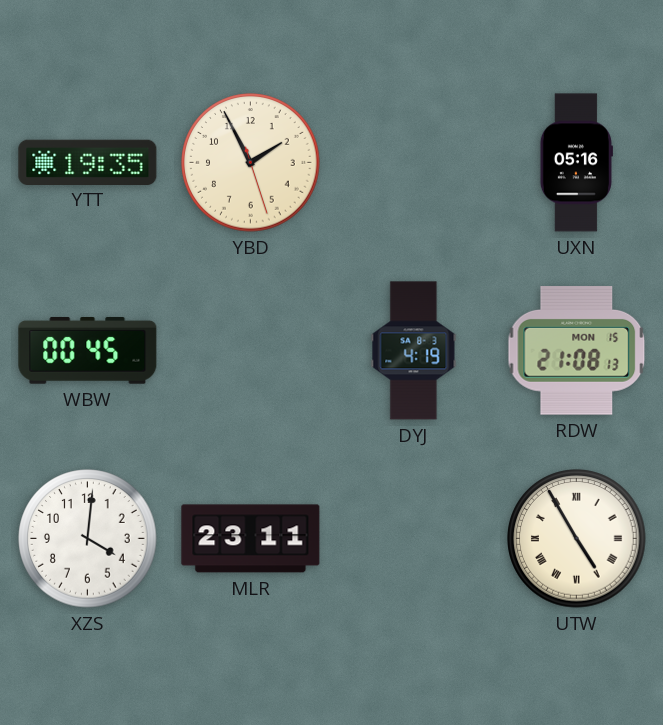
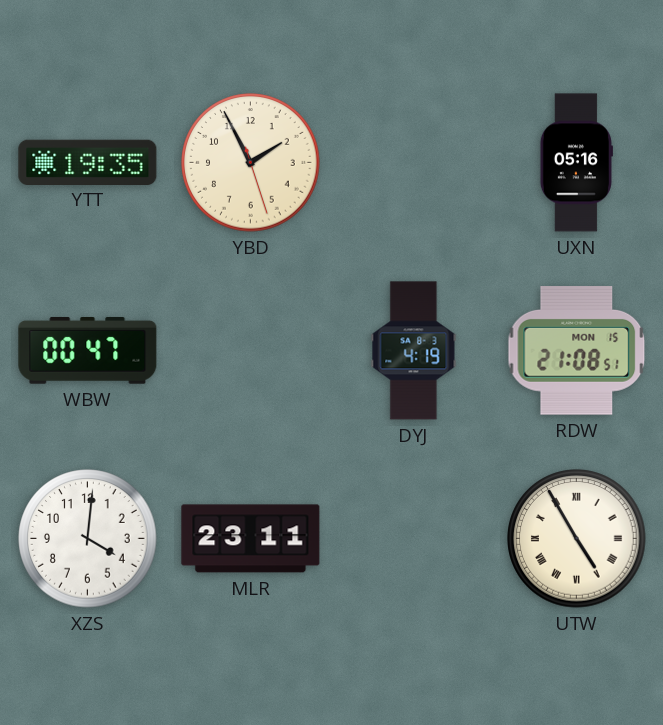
WBW: 00:45 -> 00:47 (88, 350)
RDW: 21:08:13 -> 21:08:51 (577, 350)
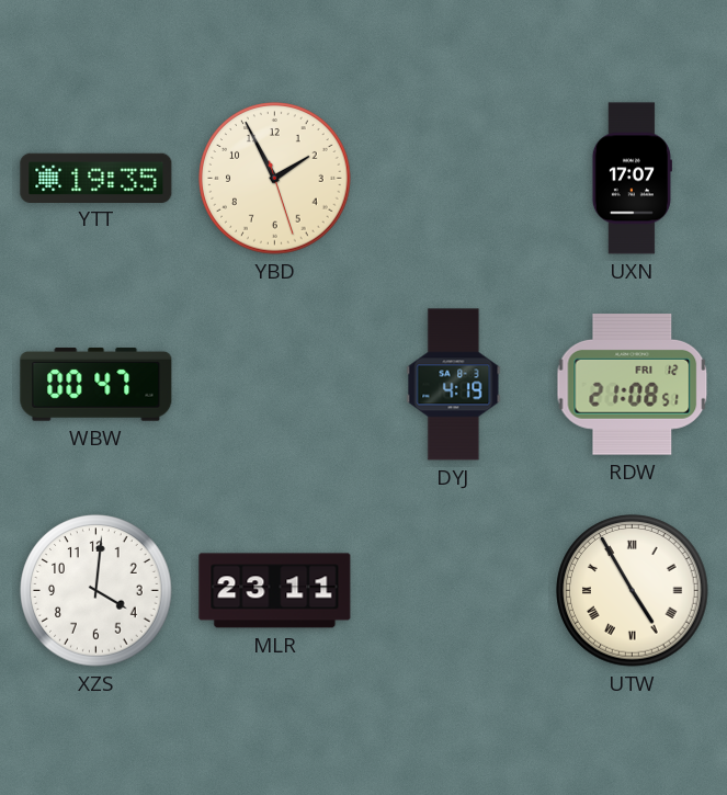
UXN: 05:16 -> 17:07 (632, 179)
RDW date: MON 15 -> FRI 12 (633, 384)
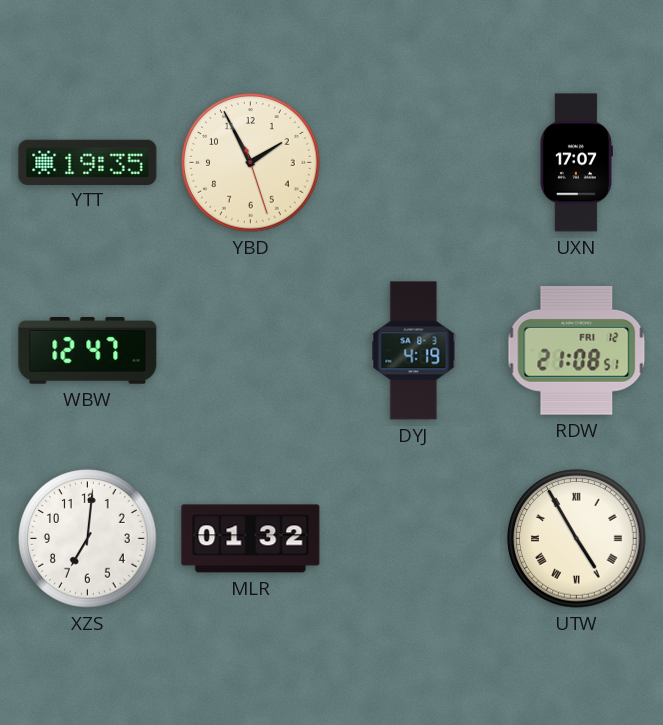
WBW: 00:47 -> 12:47 (88, 350)
XZS: 4:01 -> 7:01 (88, 539)
MLR: 23:11 -> 01:32 (251, 539)
